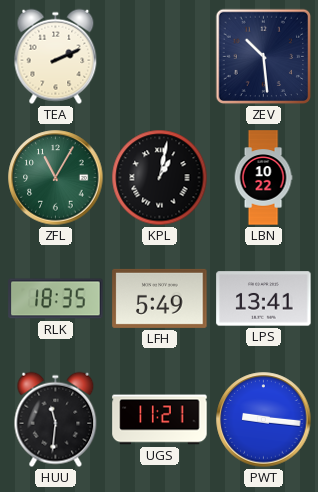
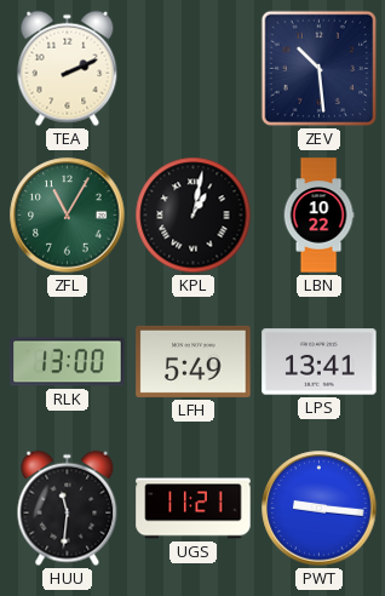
RLK: 18:35 -> 13:00 (68, 362)
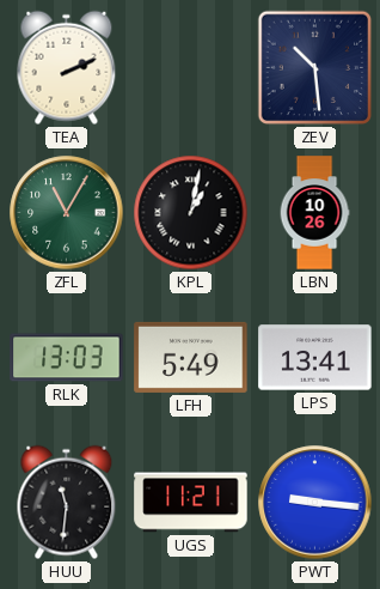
LBN: 10:22 -> 10:26 (314, 213)
RLK: 13:00 -> 13:03 (67, 358)
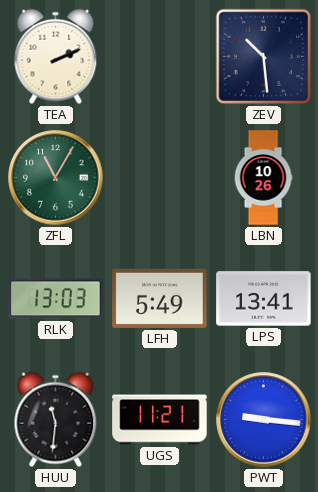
KPL: 1:02 -> none (191, 213)
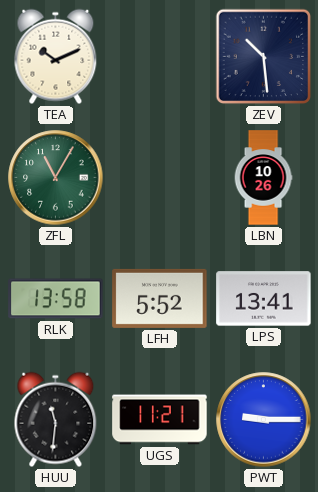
TEA: 2:11 -> 10:11 (56, 57)
RLK: 13:03 -> 13:58 (56, 299)
LFH: 5:49 -> 5:52 (160, 298)
PWT: 9:16 -> 9:15 (264, 420)
